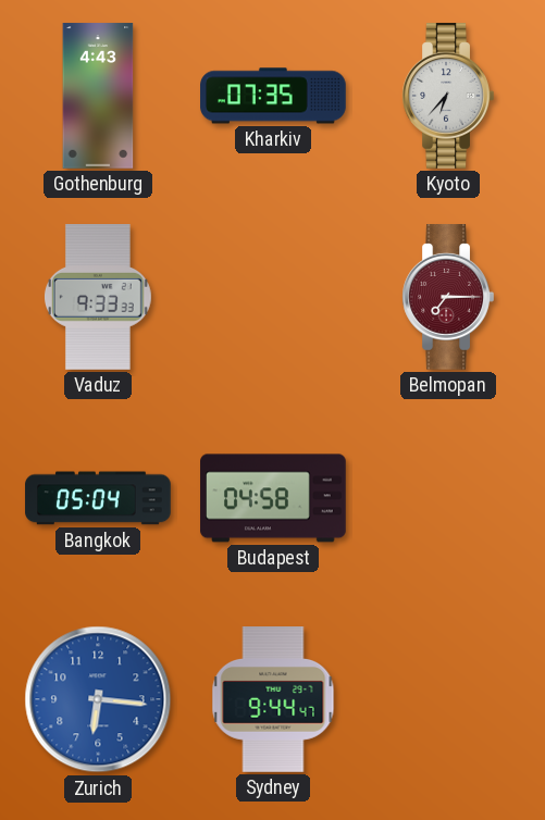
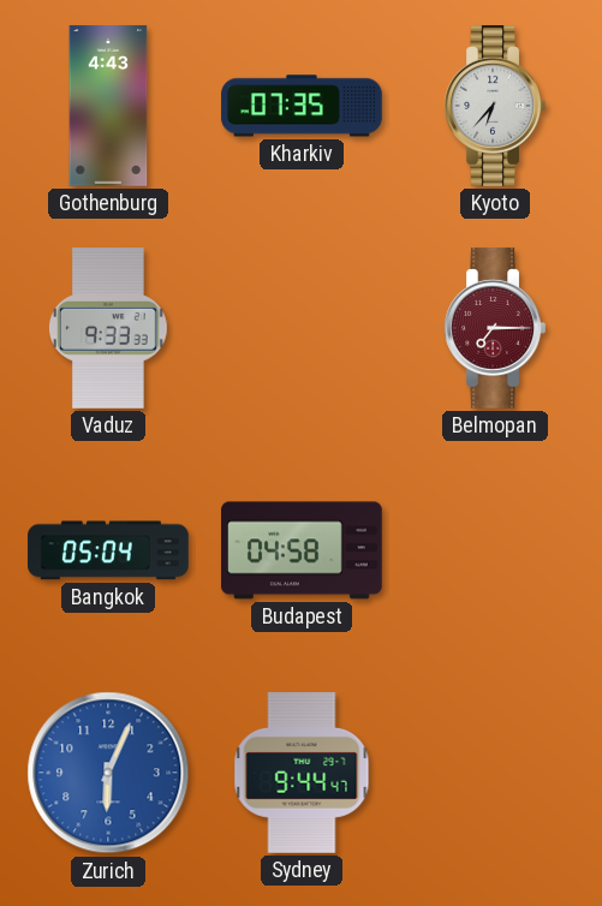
Zurich: 6:16 -> 6:04 (108, 773)
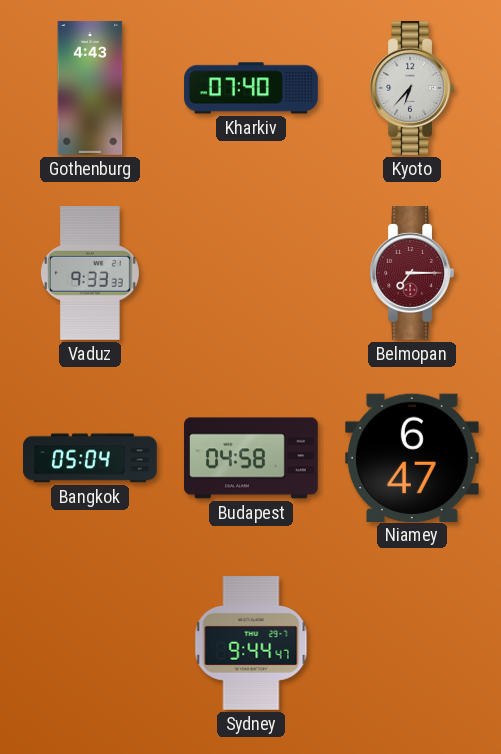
Kharkiv: 07:35 -> 07:40 (251, 88)
Niamey: none -> 6:47 (412, 457)
Zurich: 6:04 -> none (108, 773)
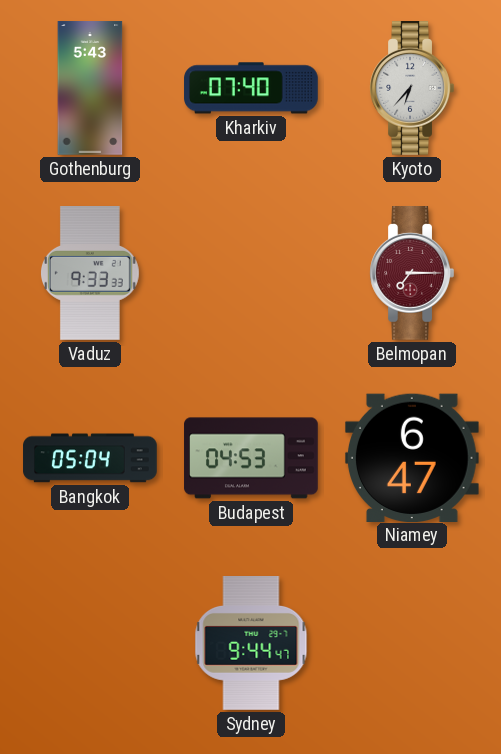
Gothenburg: 4:43 -> 5:43 (90, 88)
Budapest: 04:58 -> 04:53 (251, 458)
